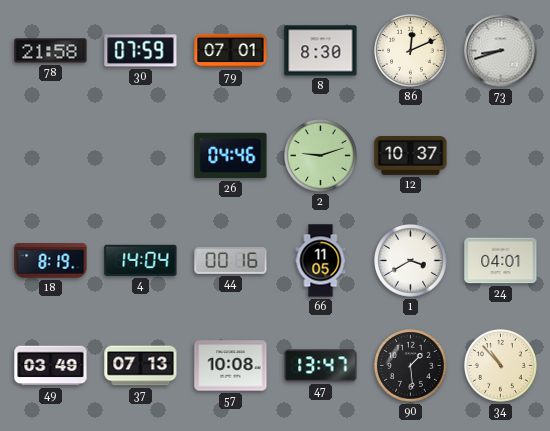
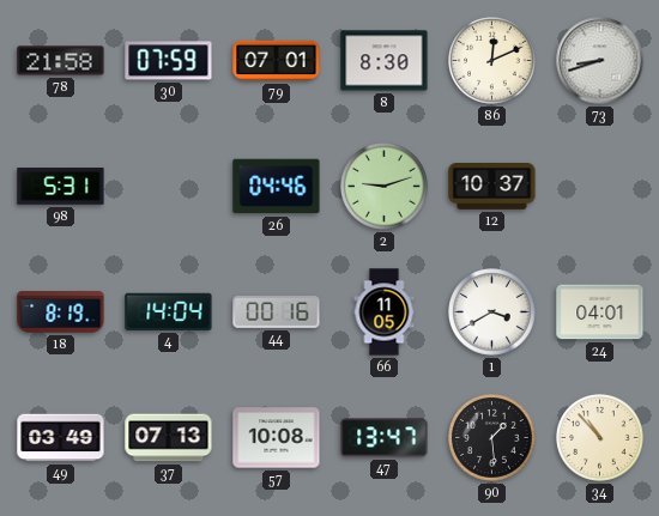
98: none -> 5:31 (61, 187)
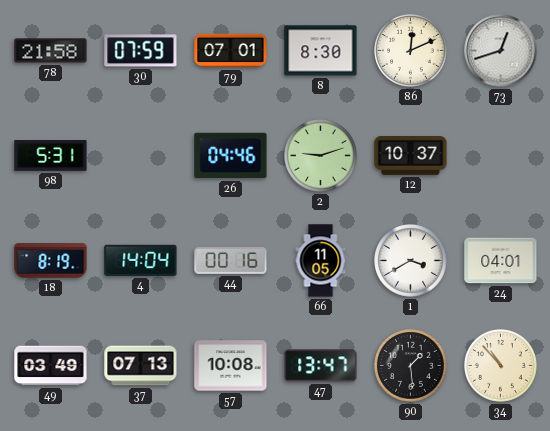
73: 8:42 -> 12:42 (501, 51)
